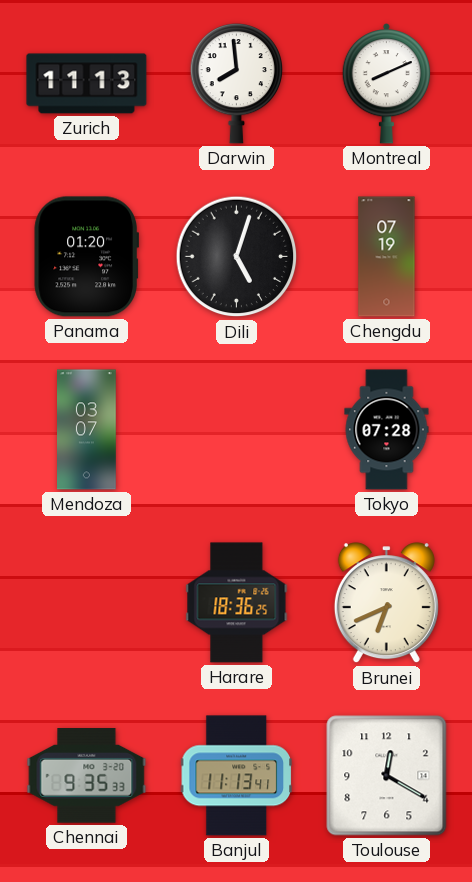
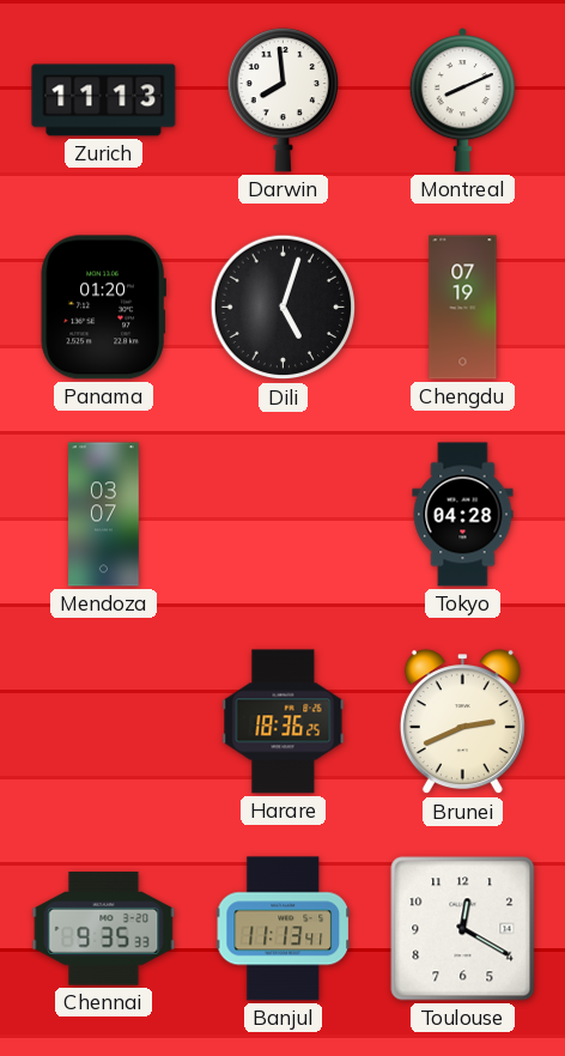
Tokyo: 07:28 -> 04:28 (463, 515)
Brunei: 6:41 -> 2:41 (462, 722)
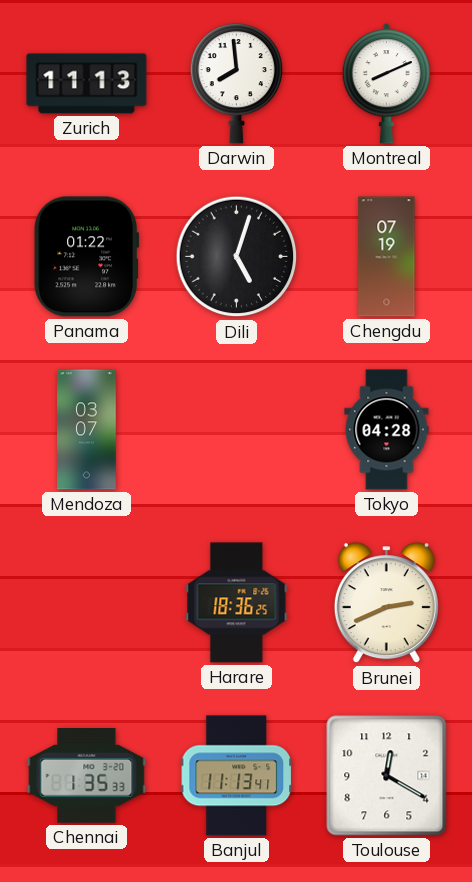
Panama: 01:20 -> 01:22 (86, 257)
Chennai: 9:35 -> 1:35 (87, 776)
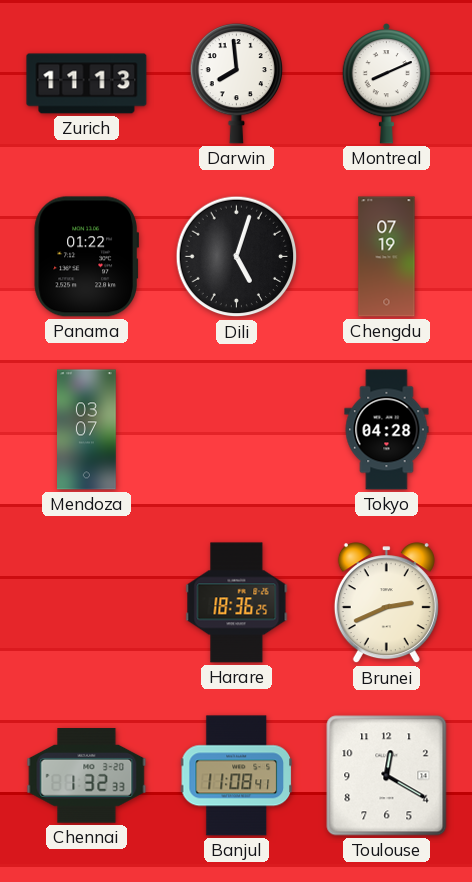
Chennai: 1:35 -> 1:32 (87, 776)
Banjul: 11:13 -> 11:08 (236, 776)
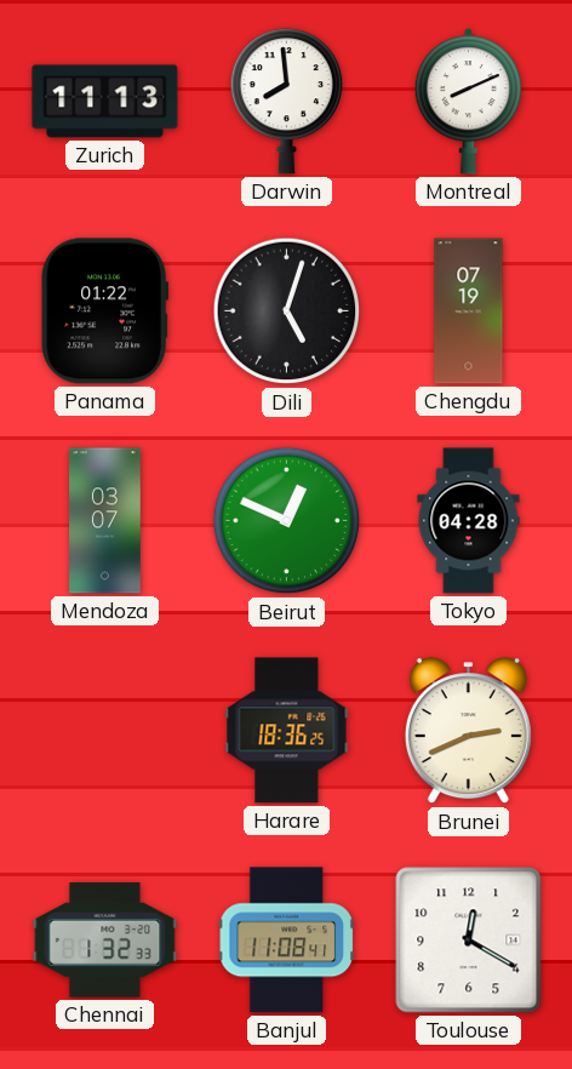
Beirut: none -> 12:49 (287, 521)
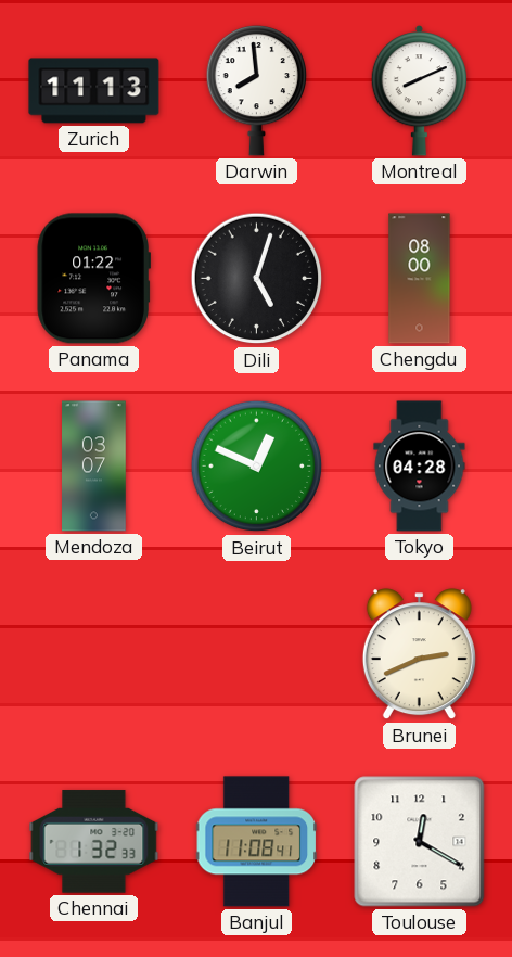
Chengdu: 07:19 -> 08:00 (420, 279)
Harare: 18:36 -> none (287, 731)
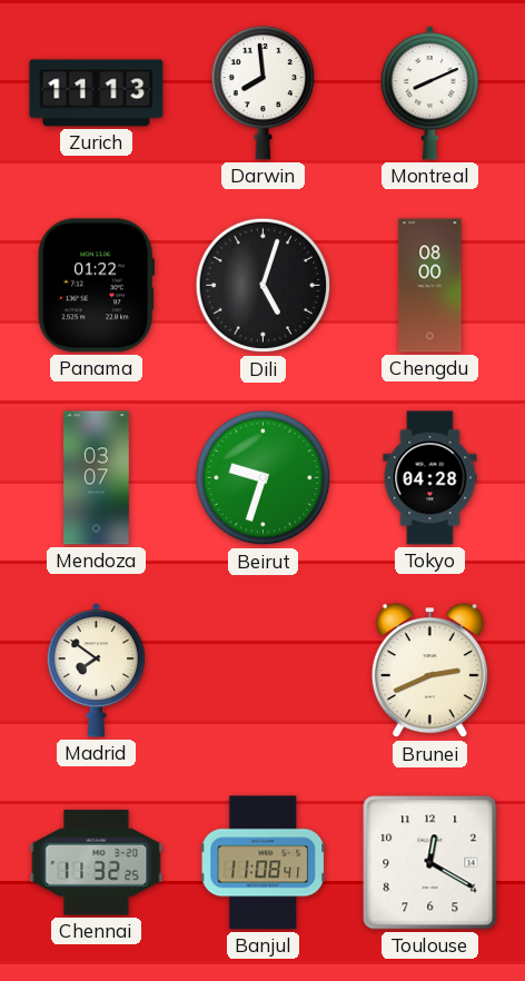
Beirut: 12:49 -> 9:33 (264, 478)
Madrid: none -> 7:51 (96, 671)
Chennai: 1:32 -> 11:32 (97, 863)
